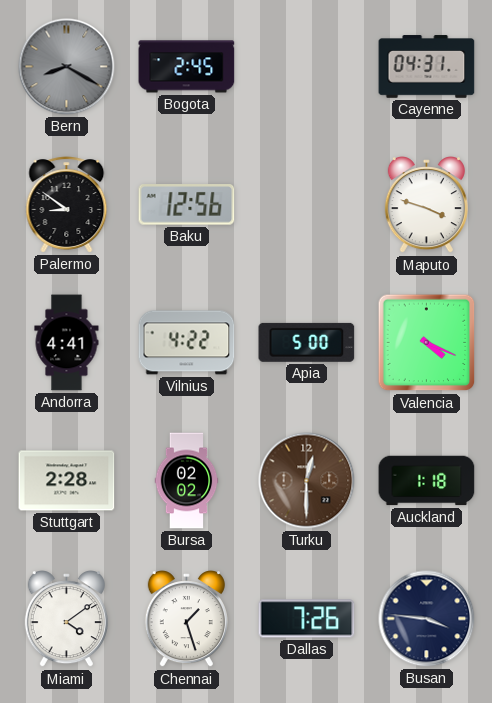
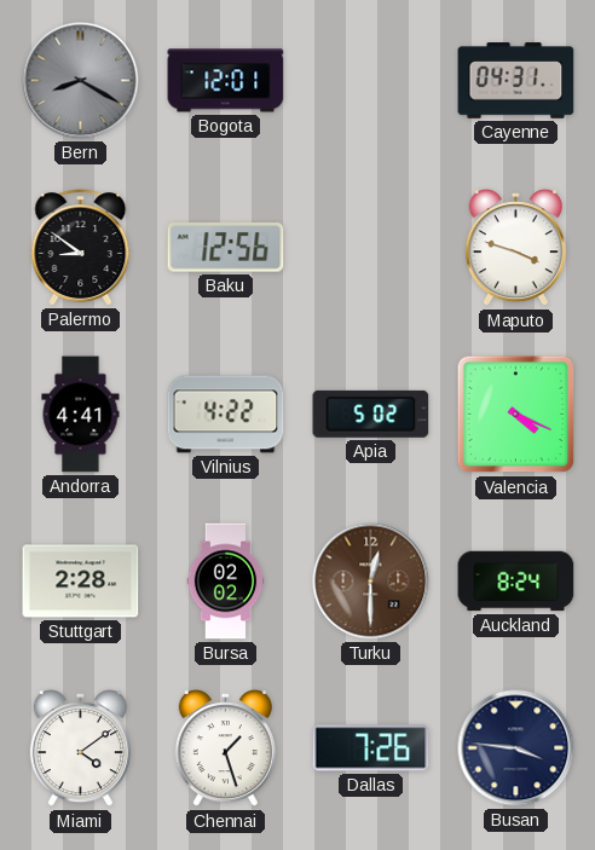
Bogota: 2:45 -> 12:01 (226, 81)
Apia: 5:00 -> 5:02 (371, 414)
Auckland: 1:18 -> 8:24 (516, 582)
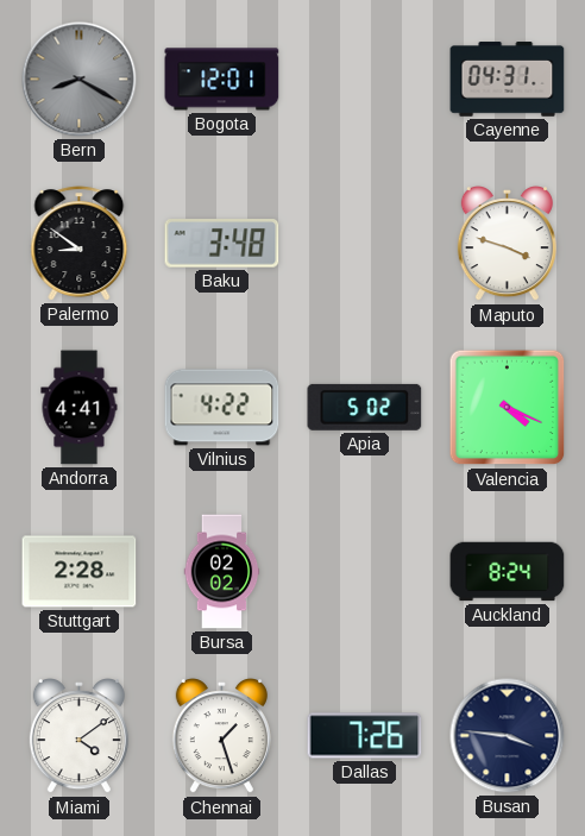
Baku: 12:56 -> 3:48 (222, 244)
Turku: 12:30 -> none (371, 582)
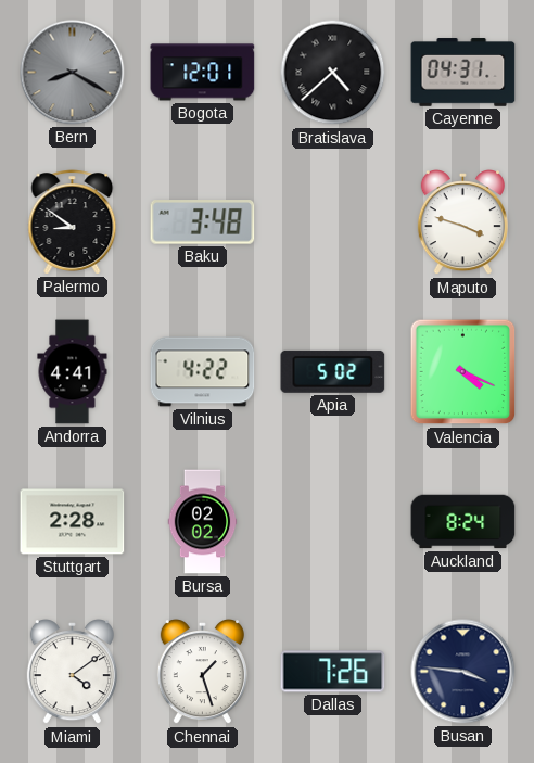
Bratislava: none -> 4:38 (333, 73)
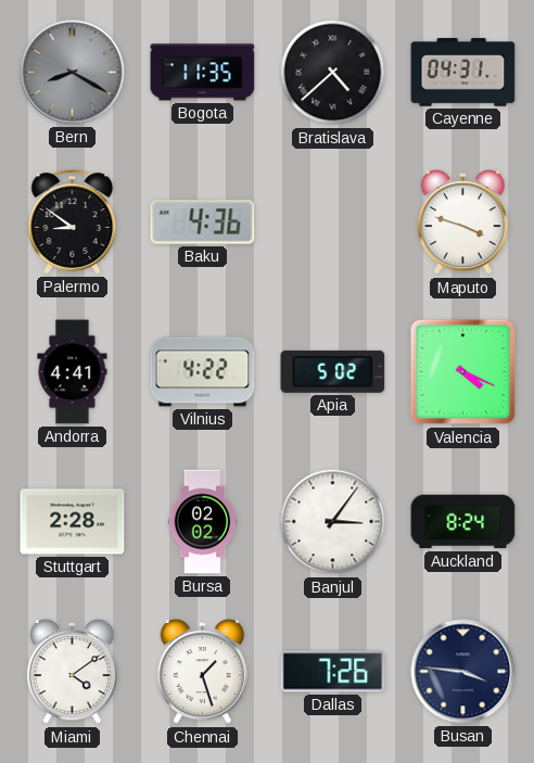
Bogota: 12:01 -> 11:35 (203, 73)
Baku: 3:48 -> 4:36 (203, 222)
Banjul: none -> 3:06 (333, 522)
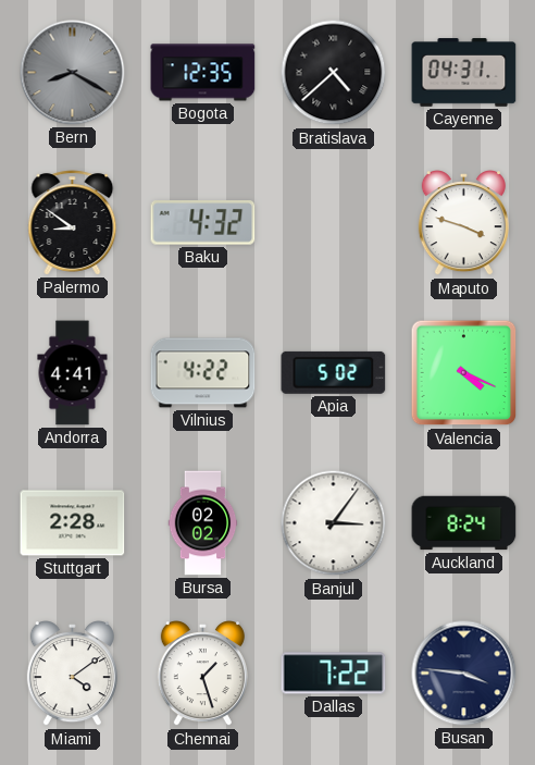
Bogota: 11:35 -> 12:35 (203, 73)
Baku: 4:36 -> 4:32 (203, 223)
Dallas: 7:26 -> 7:22 (334, 674)
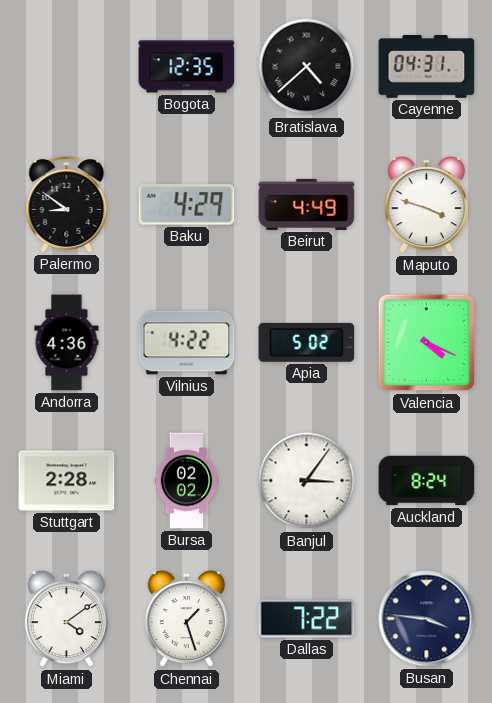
Bern: 8:20 -> none (73, 73)
Baku: 4:32 -> 4:29 (187, 205)
Beirut: none -> 4:49 (307, 204)
Andorra: 4:41 -> 4:36 (67, 343)
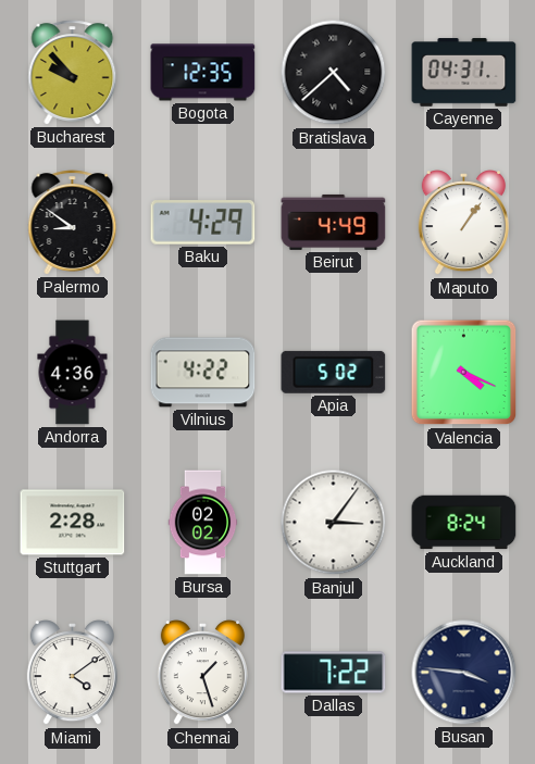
Bucharest: none -> 9:53 (73, 73)
Maputo: 3:48 -> 1:06 (463, 224)
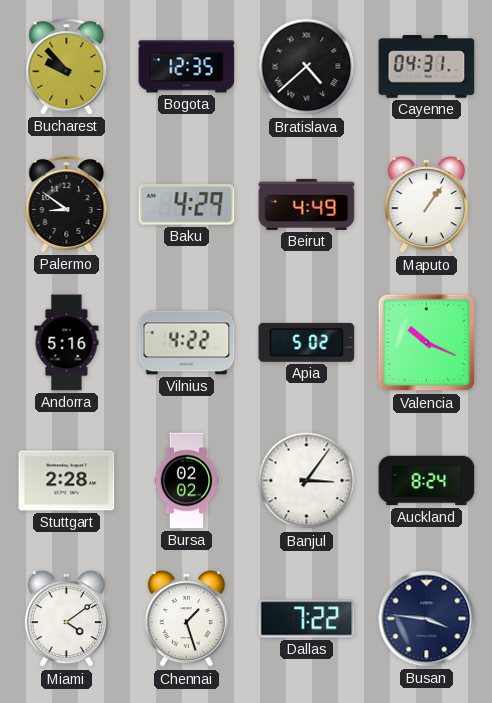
Andorra: 4:36 -> 5:16 (67, 343)
Valencia: 4:19 -> 10:19 (427, 343)
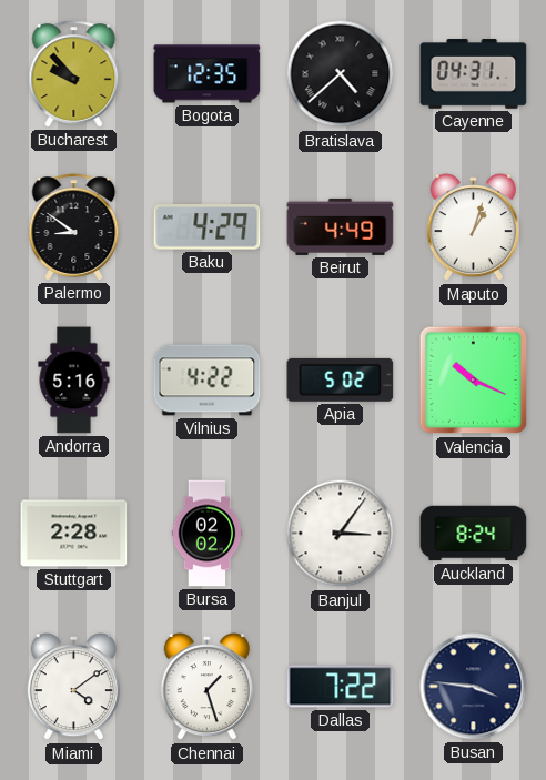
Maputo: 1:06 -> 1:03 (473, 229)
